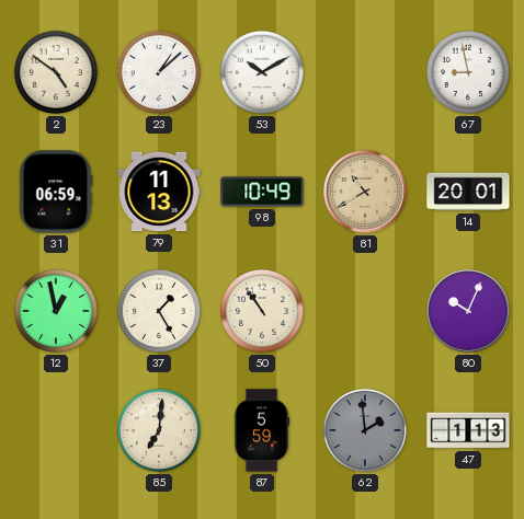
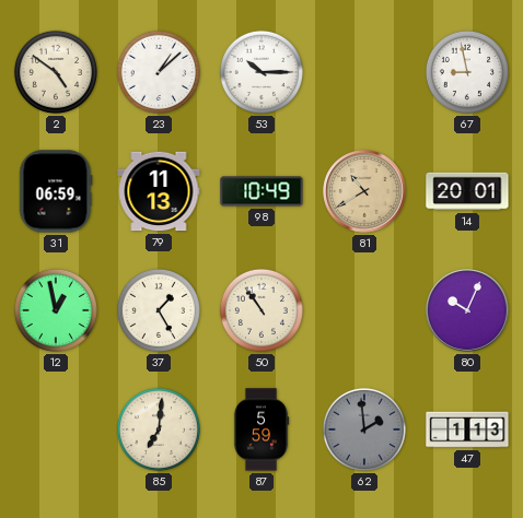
53: 10:10 -> 10:15 (261, 72)
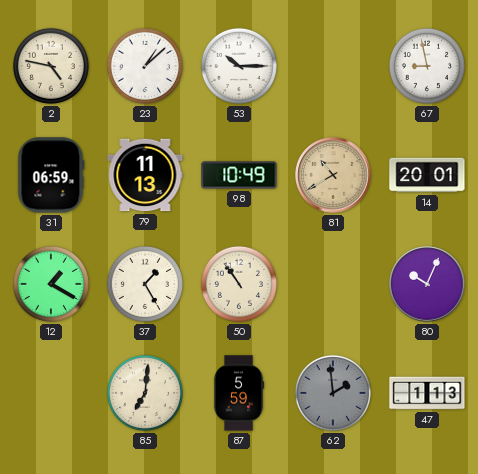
2: 4:51 -> 4:47 (51, 66)
12: 12:58 -> 1:20 (51, 284)
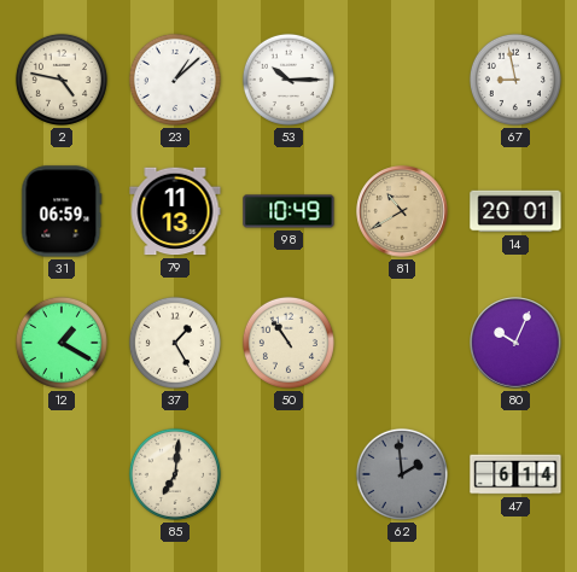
87: 5:59 -> none (239, 393)
47: 1:13 -> 6:14 (515, 474)
